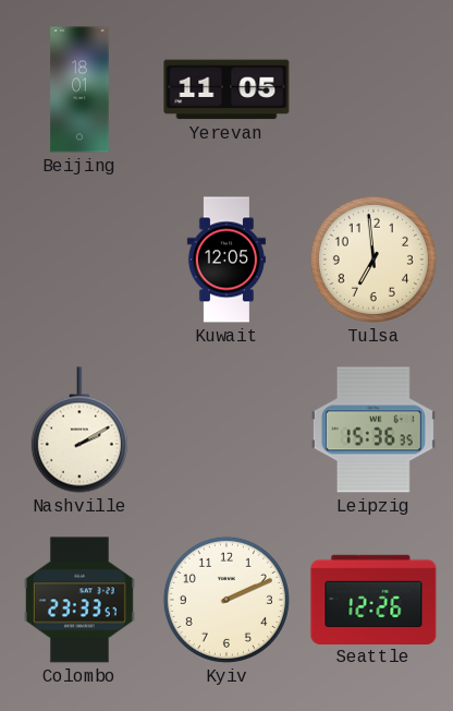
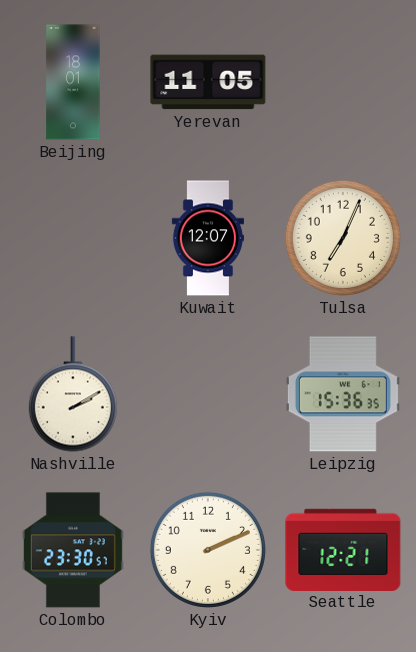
Kuwait: 12:05 -> 12:07 (208, 238)
Tulsa: 6:59 -> 7:04 (343, 238)
Colombo: 23:33 -> 23:30 (73, 550)
Seattle: 12:26 -> 12:21 (343, 549)
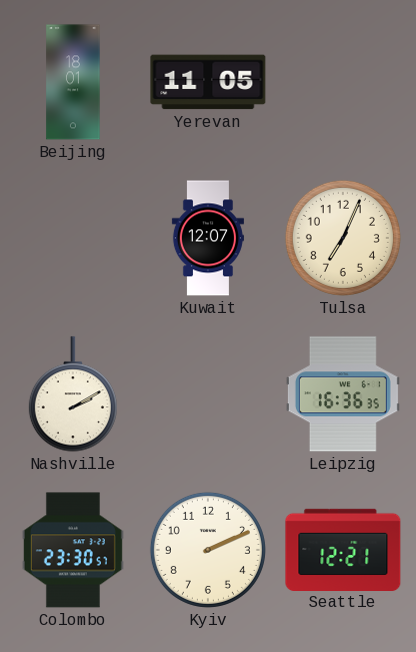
Leipzig: 15:36 -> 16:36 (343, 394)
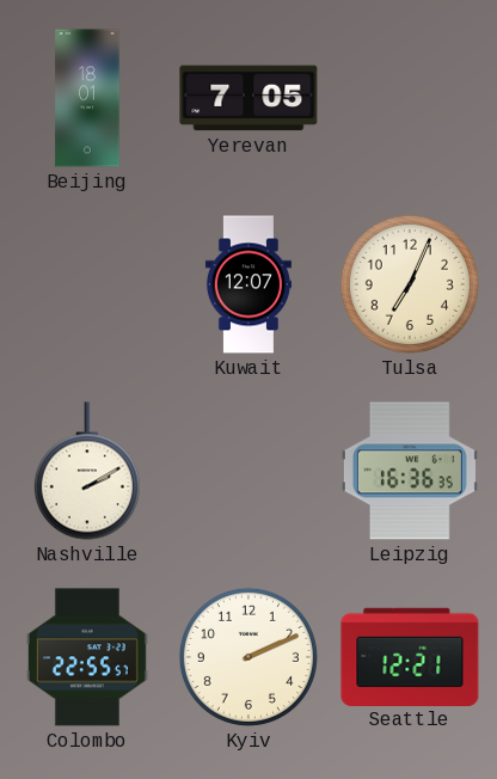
Yerevan: 11:05 -> 7:05 (249, 98)
Colombo: 23:30 -> 22:55 (87, 657)
